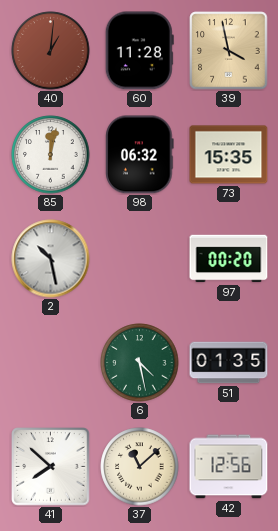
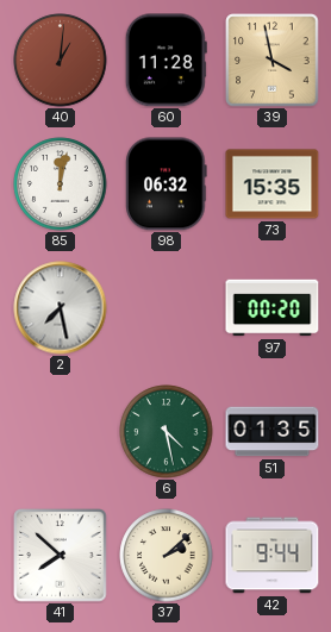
2: 10:28 -> 7:28 (61, 308)
37: 11:08 -> 2:08 (167, 556)
42: 12:56 -> 9:44 (273, 556)
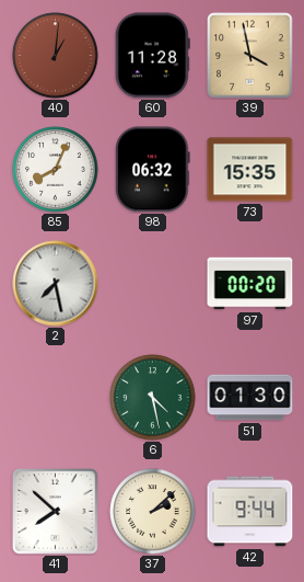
85: 12:02 -> 8:04 (56, 170)
51: 01:35 -> 01:30 (250, 398)
